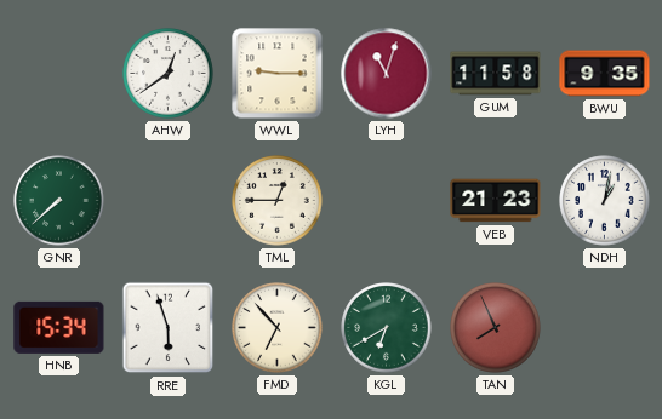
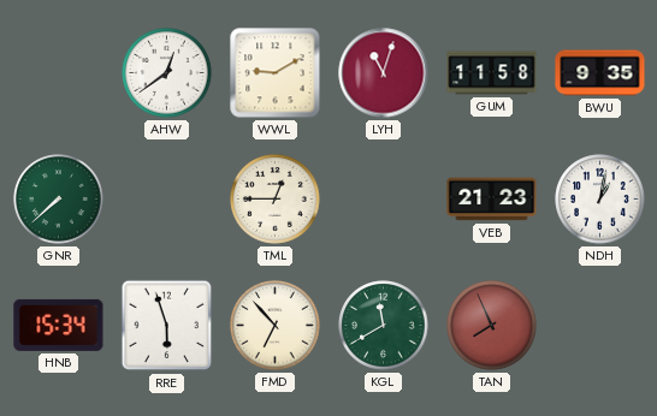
WWL: 9:15 -> 9:10 (276, 73)
KGL: 6:40 -> 11:40 (384, 326)
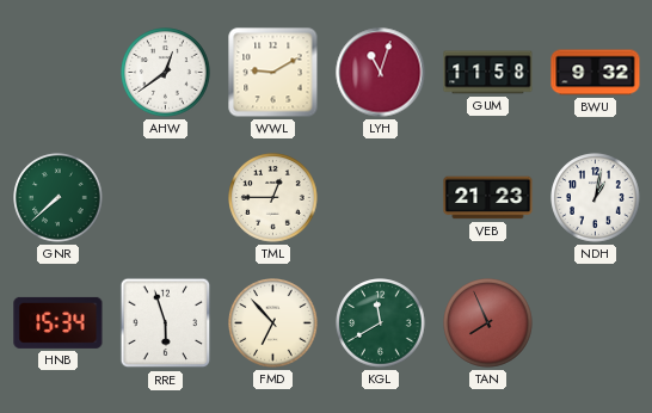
BWU: 9:35 -> 9:32 (596, 73)
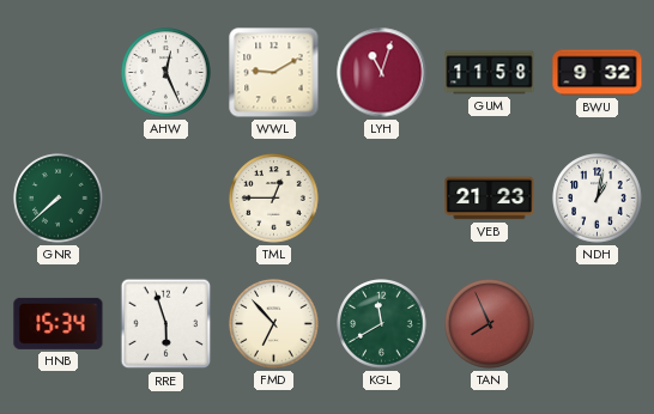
AHW: 12:39 -> 12:26 (166, 73)
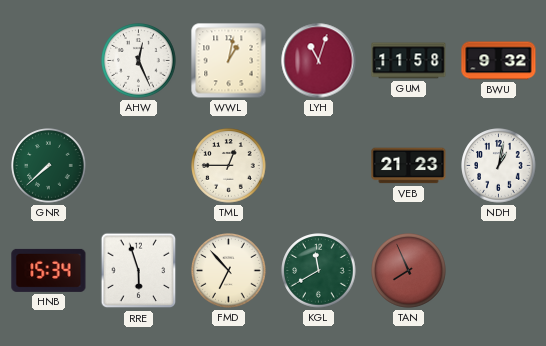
WWL: 9:10 -> 1:02 (229, 61)
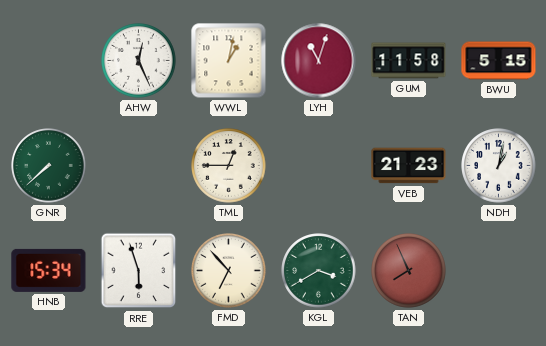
BWU: 9:32 -> 5:15 (499, 61)
KGL: 11:40 -> 3:40 (319, 271)
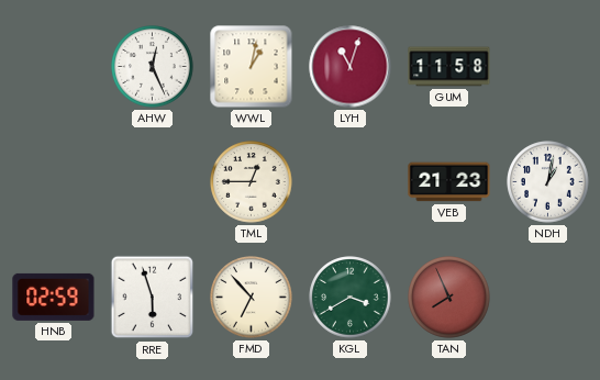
BWU: 5:15 -> none (499, 61)
GNR: 7:38 -> none (49, 166)
HNB: 15:34 -> 02:59 (54, 297)
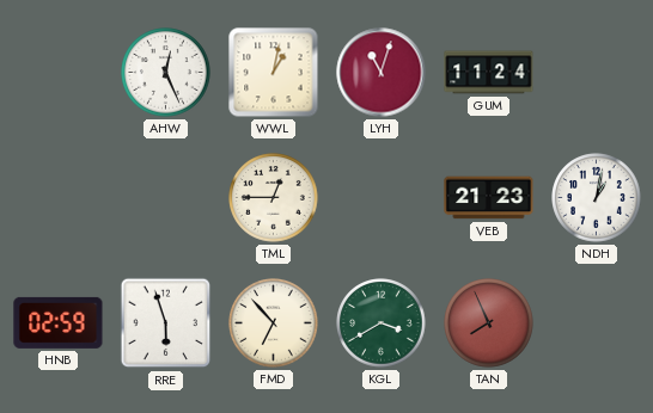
GUM: 11:58 -> 11:24 (489, 73)
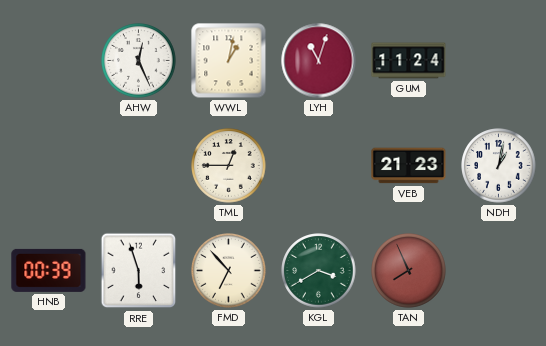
HNB: 02:59 -> 00:39 (49, 270)
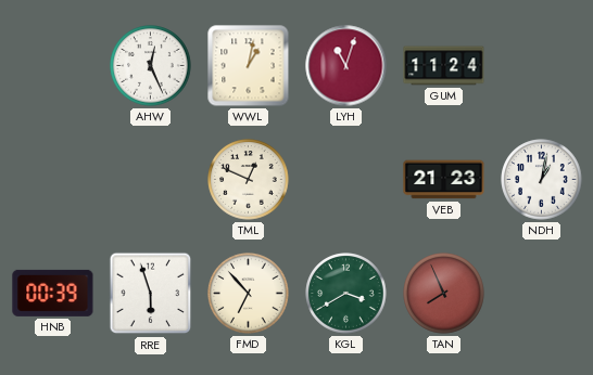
TML: 12:45 -> 12:49 (249, 180)
